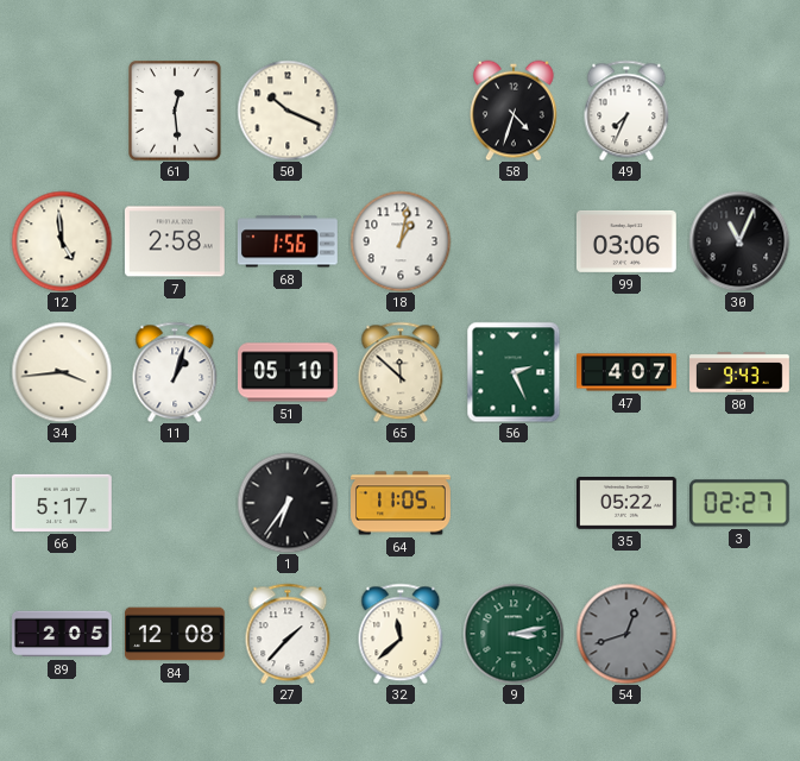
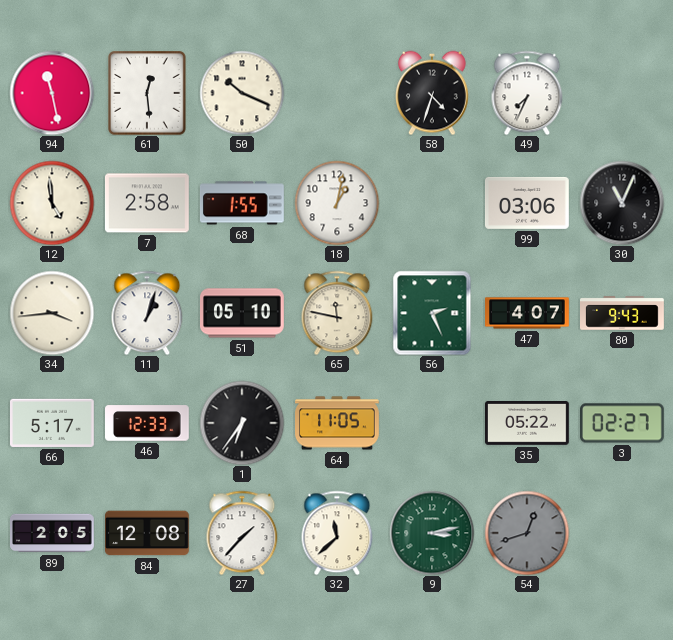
94: none -> 11:28 (52, 93)
68: 1:56 -> 1:55 (242, 203)
65: 11:52 -> 11:47 (337, 313)
46: none -> 12:33 (148, 423)
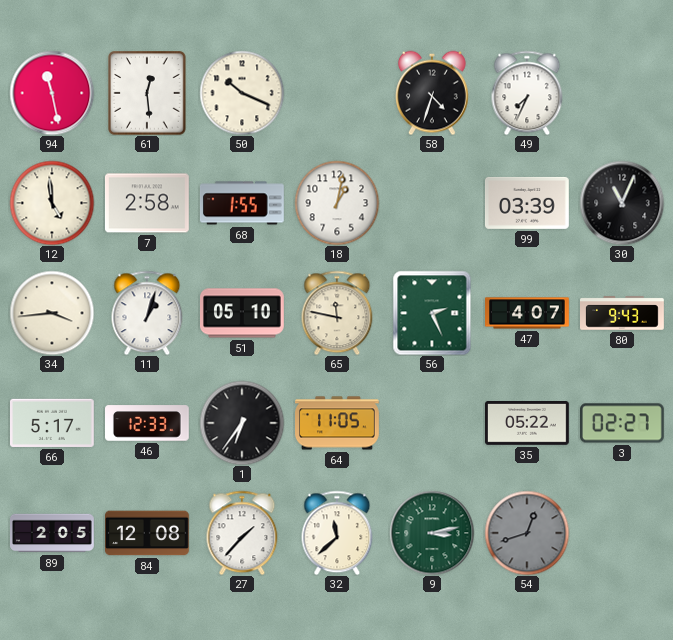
99: 03:06 -> 03:39 (528, 203)
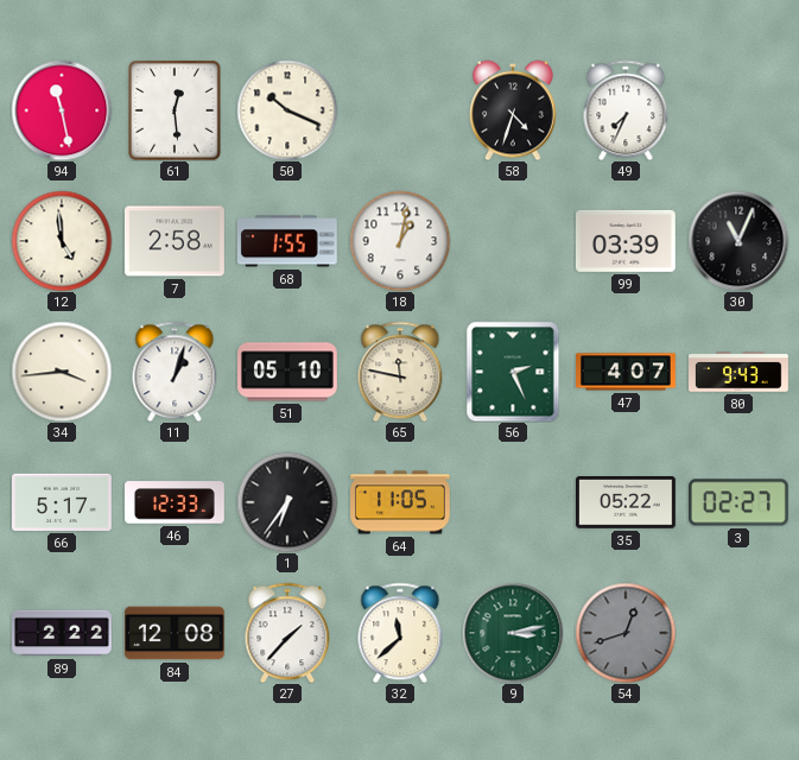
89: 2:05 -> 2:22 (62, 633)
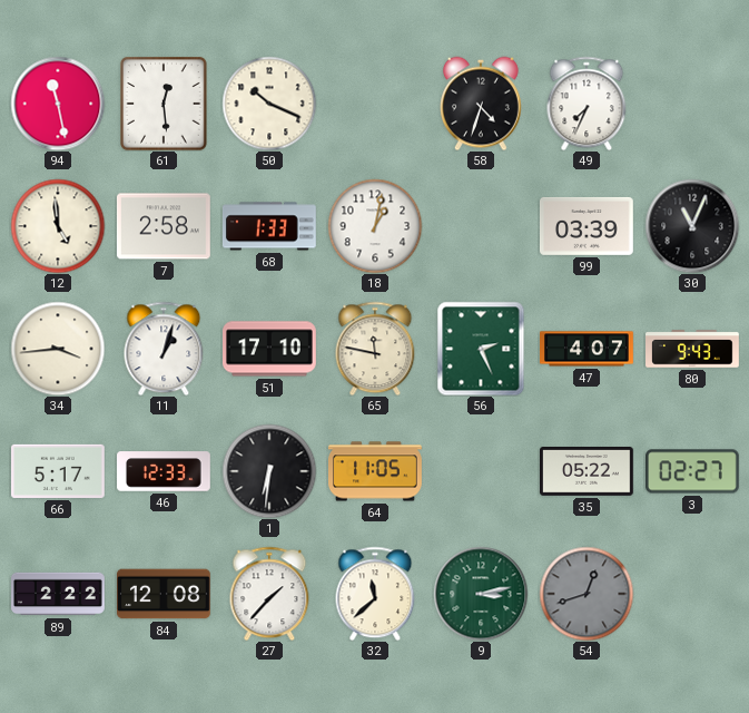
68: 1:55 -> 1:33 (269, 226)
51: 05:10 -> 17:10 (270, 349)
1: 6:36 -> 6:31 (269, 471)
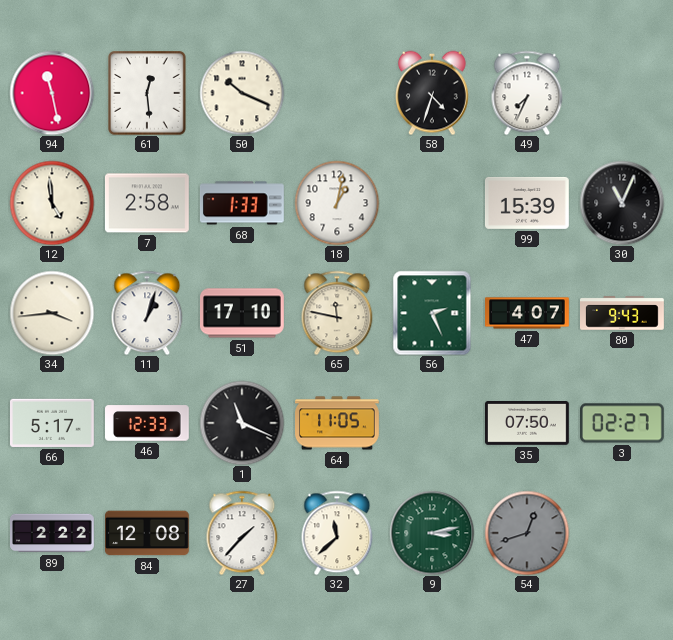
99: 03:39 -> 15:39 (528, 203)
1: 6:31 -> 11:19 (242, 423)
35: 05:22 -> 07:50 (528, 424)
